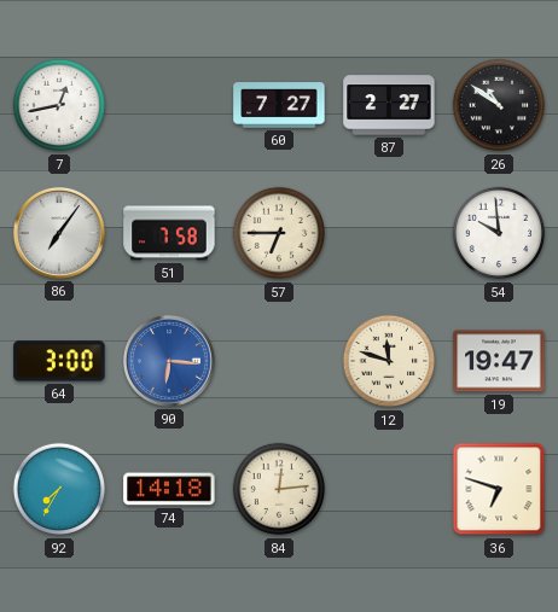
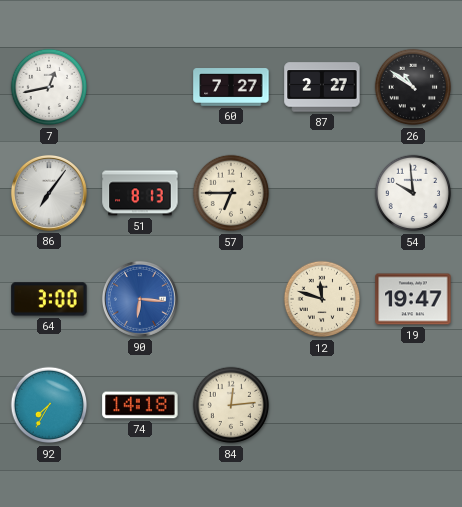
51: 7:58 -> 8:13 (140, 193)
36: 6:48 -> none (499, 489)
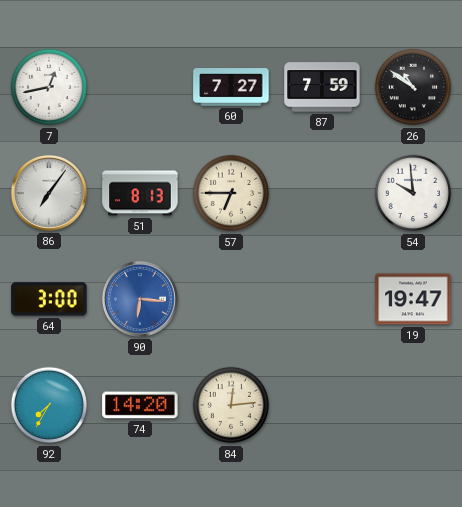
87: 2:27 -> 7:59 (322, 87)
12: 11:48 -> none (322, 299)
74: 14:18 -> 14:20 (140, 405)
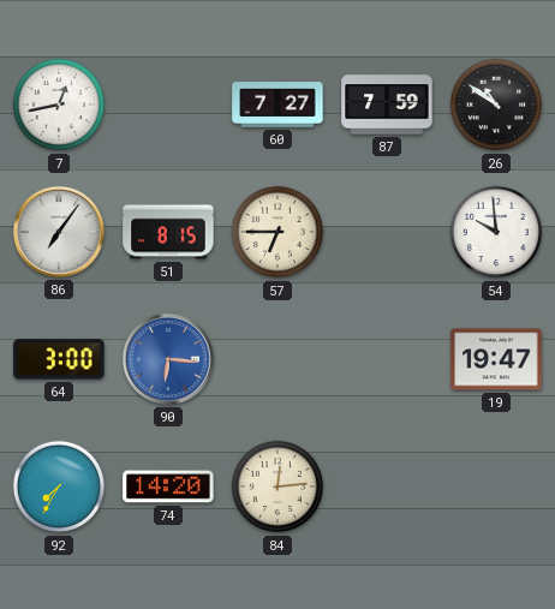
51: 8:13 -> 8:15 (168, 232)
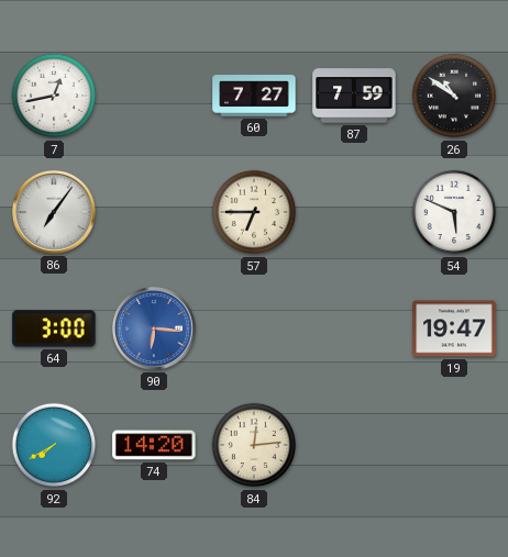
51: 8:15 -> none (168, 232)
54: 9:59 -> 5:49 (454, 212)
92: 7:35 -> 7:40 (54, 445)
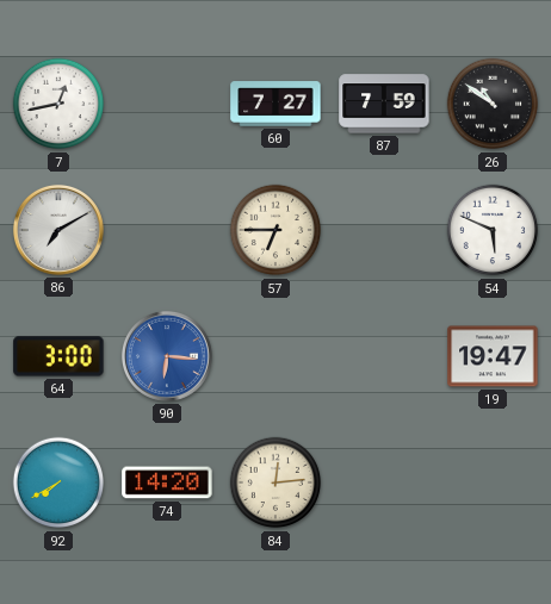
86: 7:06 -> 7:10 (58, 230)
